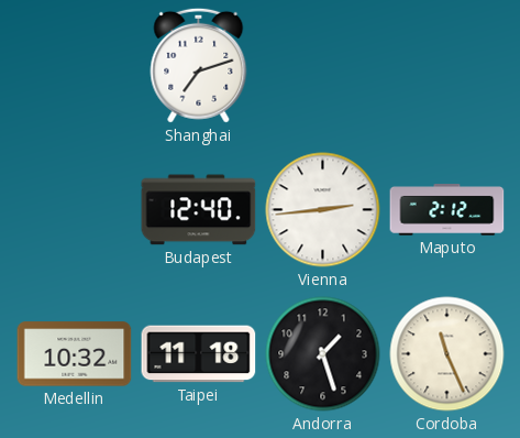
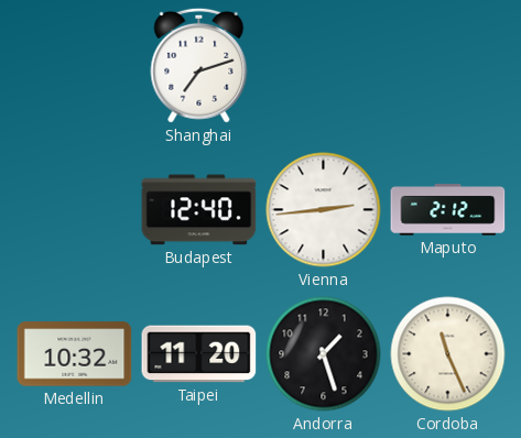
Taipei: 11:18 -> 11:20 (199, 354)
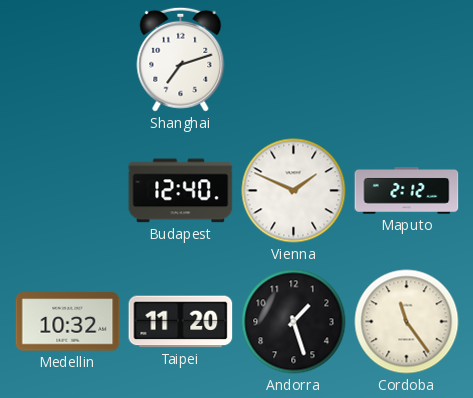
Vienna: 2:44 -> 1:49 (294, 191)
Cordoba: 11:26 -> 11:24 (407, 322)
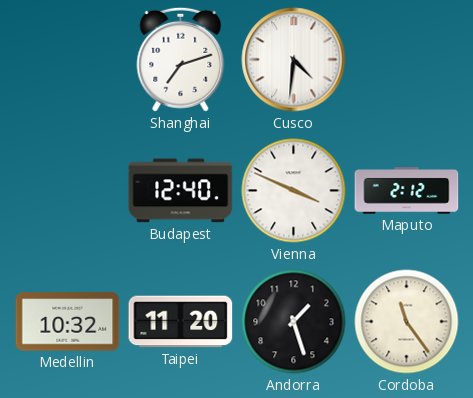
Cusco: none -> 4:31 (294, 60)
Vienna: 1:49 -> 3:49 (294, 191)
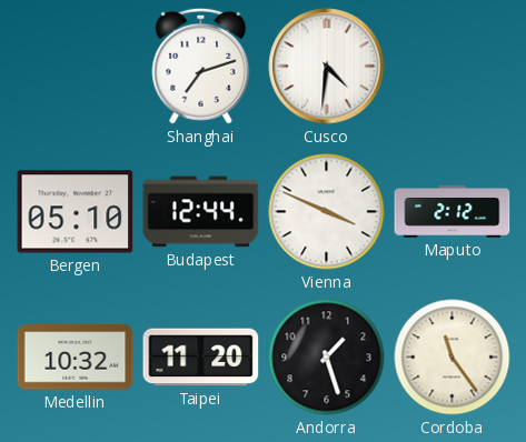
Bergen: none -> 05:10 (76, 212)
Budapest: 12:40 -> 12:44 (201, 212)
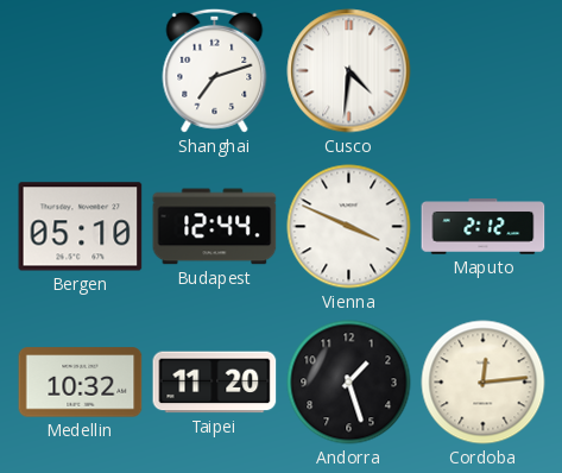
Cordoba: 11:24 -> 12:14 (484, 383)
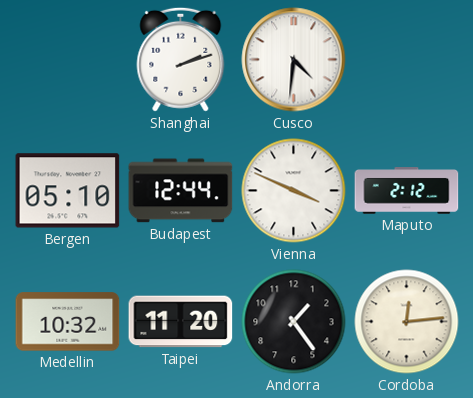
Shanghai: 7:12 -> 2:12 (181, 59)
Andorra: 1:27 -> 1:24 (294, 322)
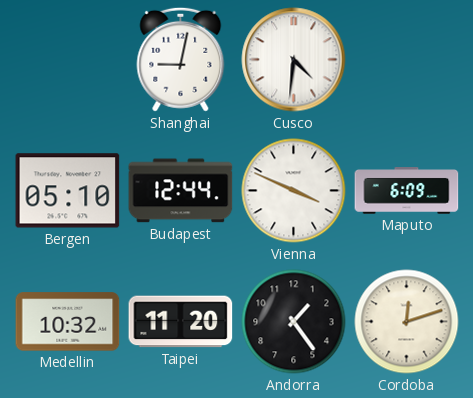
Shanghai: 2:12 -> 9:02 (181, 59)
Maputo: 2:12 -> 6:09 (407, 191)
Cordoba: 12:14 -> 12:12 (407, 322)
